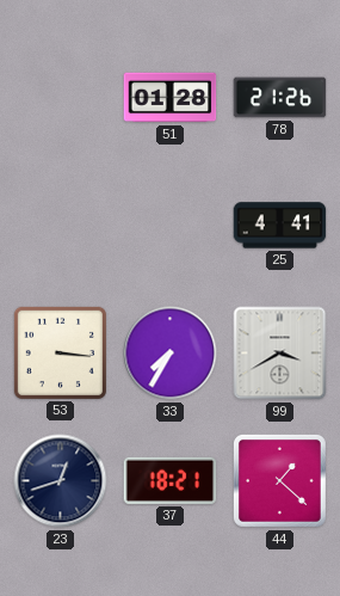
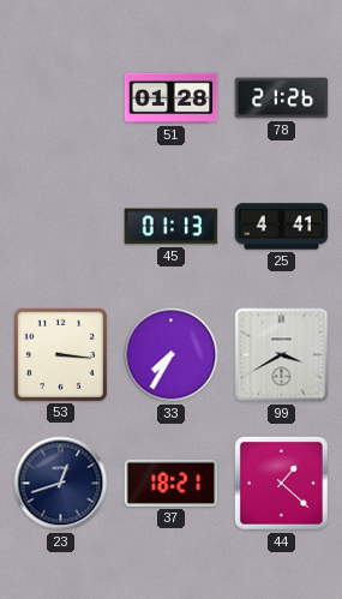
45: none -> 01:13 (172, 227)
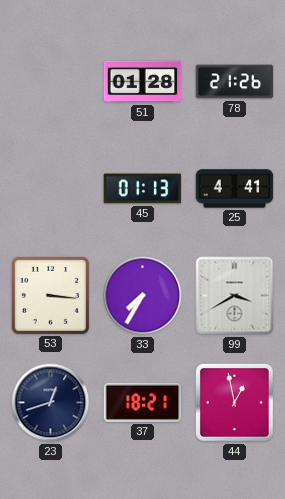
44: 1:22 -> 12:58 (234, 402)
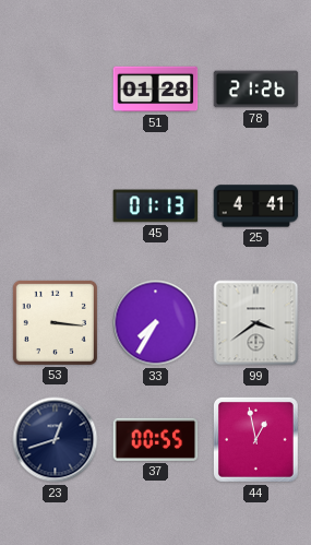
99: 3:40 -> 3:39 (256, 323)
37: 18:21 -> 00:55 (156, 439)
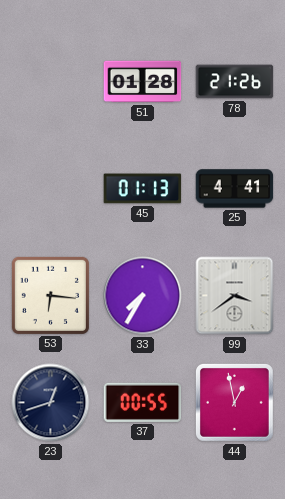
53: 3:16 -> 6:16 (50, 295)
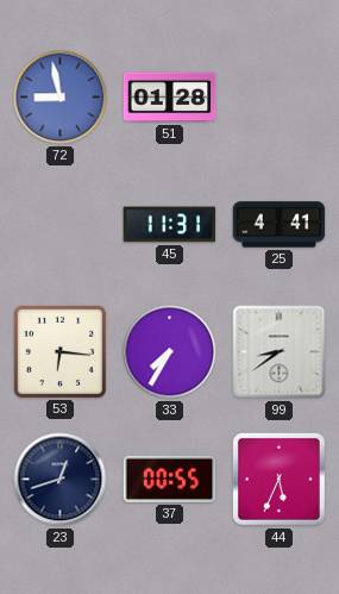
72: none -> 8:58 (61, 98)
78: 21:26 -> none (235, 82)
45: 01:13 -> 11:31 (170, 225)
99: 3:39 -> 8:39 (280, 352)
44: 12:58 -> 5:34 (278, 479)
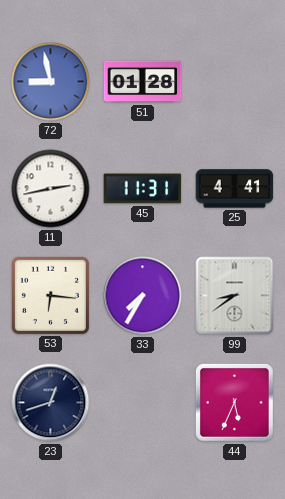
11: none -> 2:43 (51, 189)
37: 00:55 -> none (170, 479)
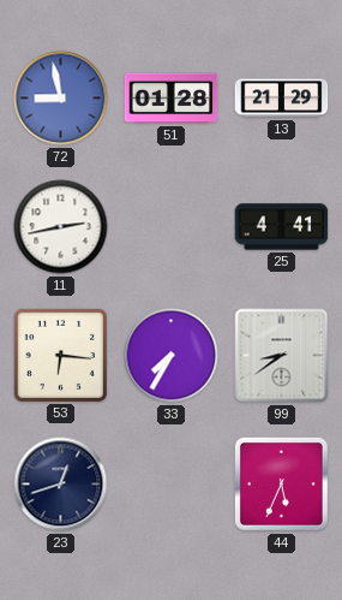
13: none -> 21:29 (282, 99)
45: 11:31 -> none (143, 189)
